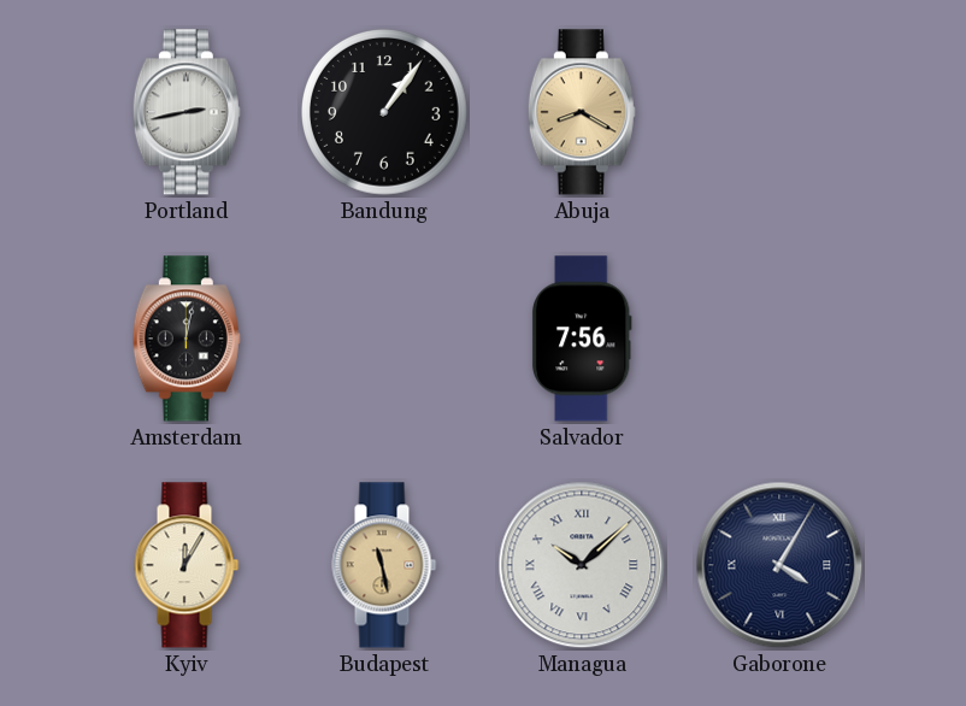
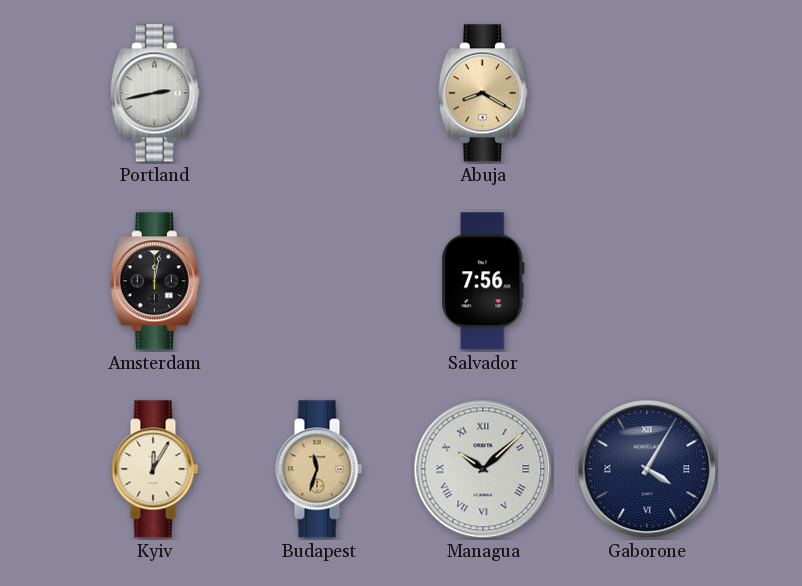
Bandung: 1:06 -> none (385, 113)
Budapest: 11:28 -> 11:33 (319, 469)
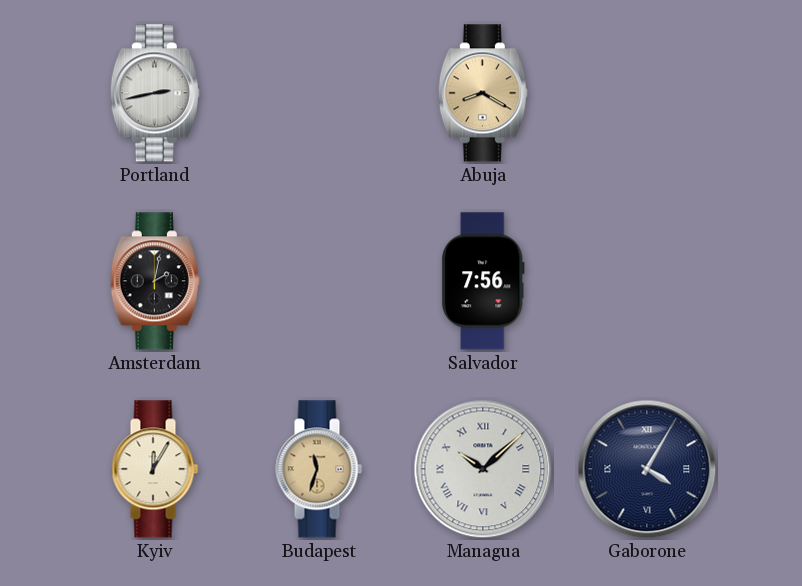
Amsterdam: 12:02 -> 2:02 (155, 281)
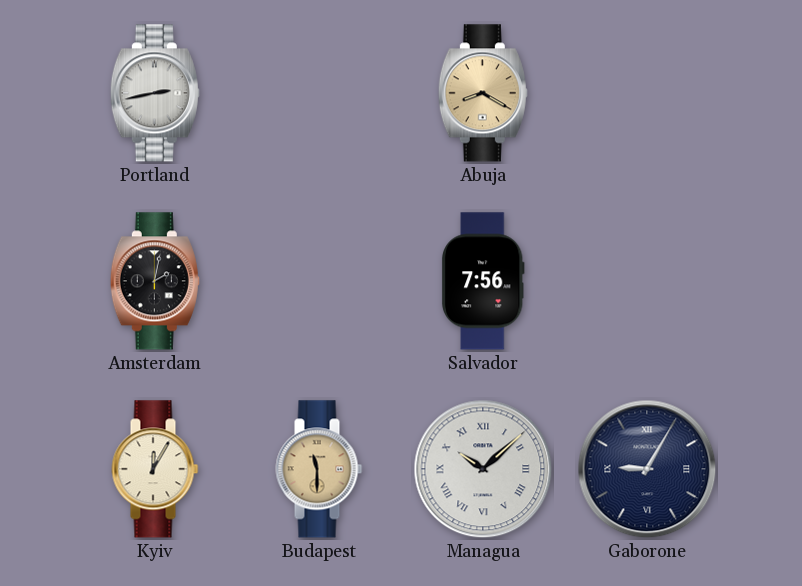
Budapest: 11:33 -> 11:30 (319, 469)
Gaborone: 4:05 -> 9:05 (647, 469)
